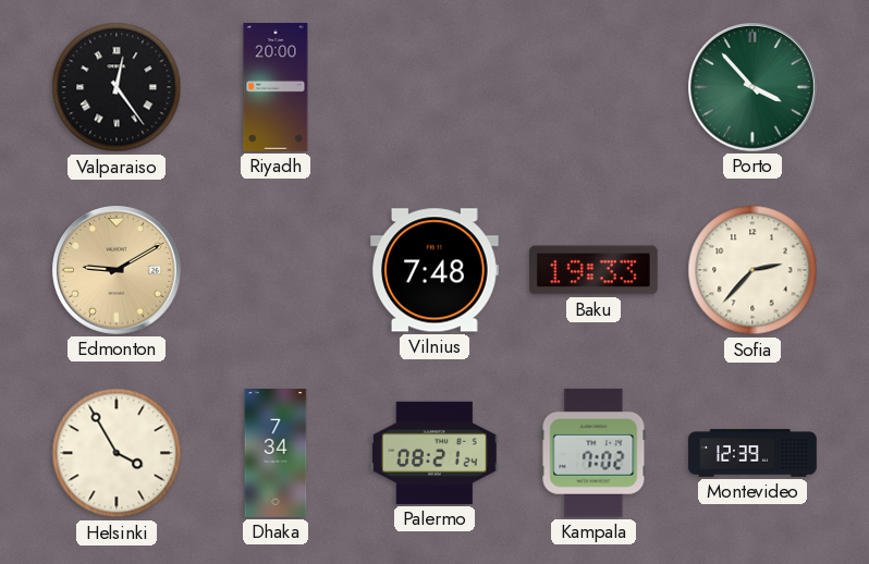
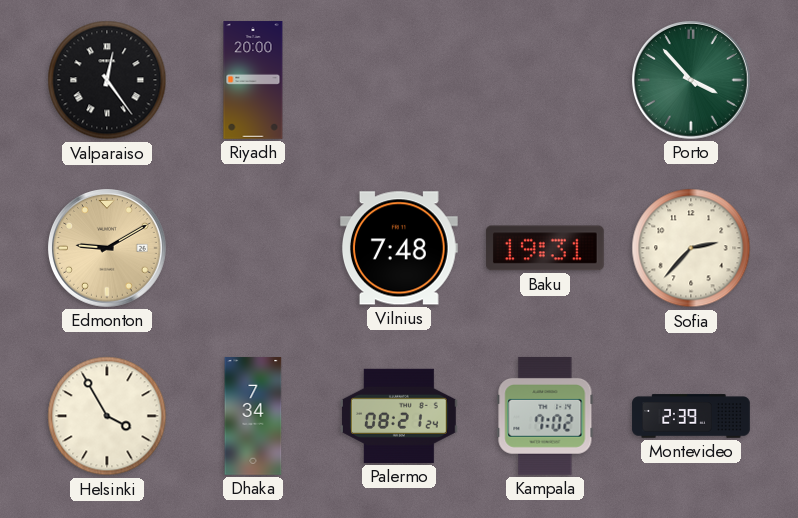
Baku: 19:33 -> 19:31 (546, 248)
Montevideo: 12:39 -> 2:39 (691, 416)
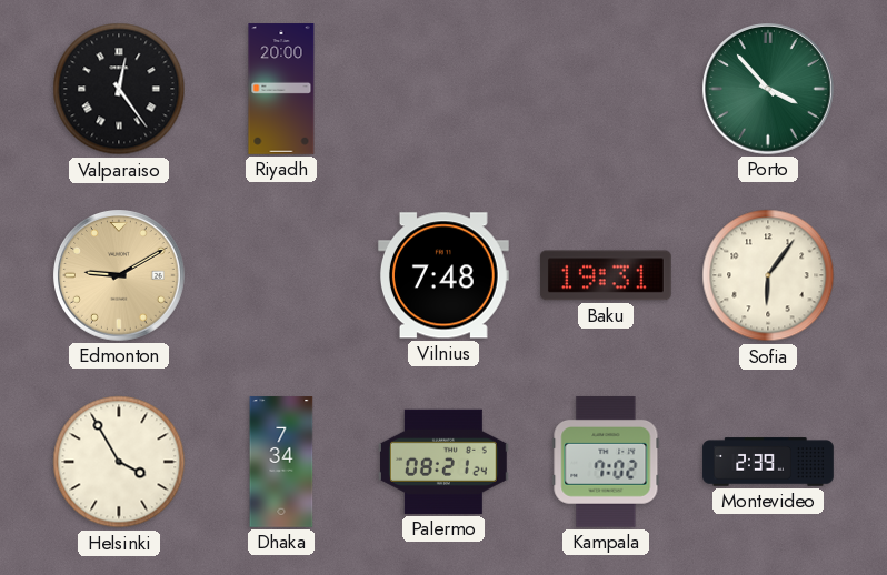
Sofia: 2:37 -> 6:06 (768, 275)
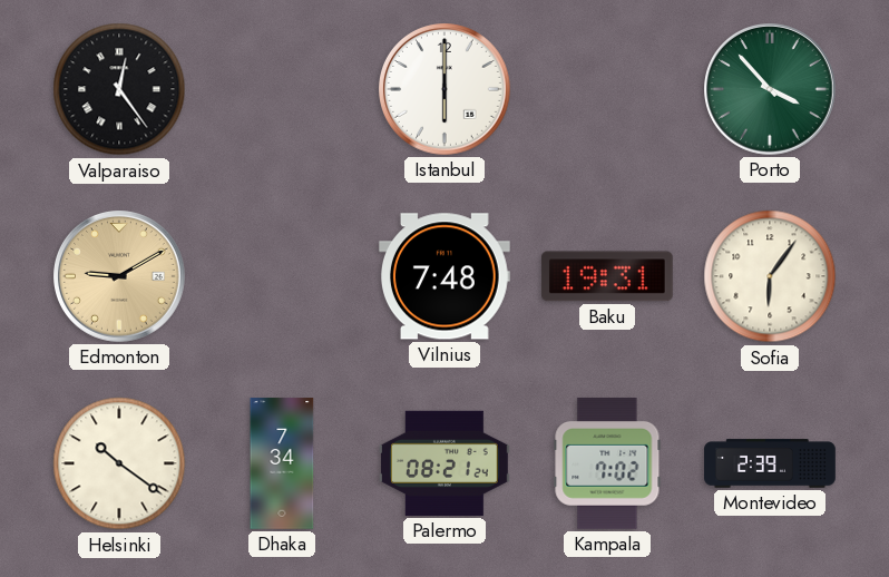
Riyadh: 20:00 -> none (281, 89)
Istanbul: none -> 6:00 (446, 90)
Helsinki: 3:55 -> 10:21 (119, 463)
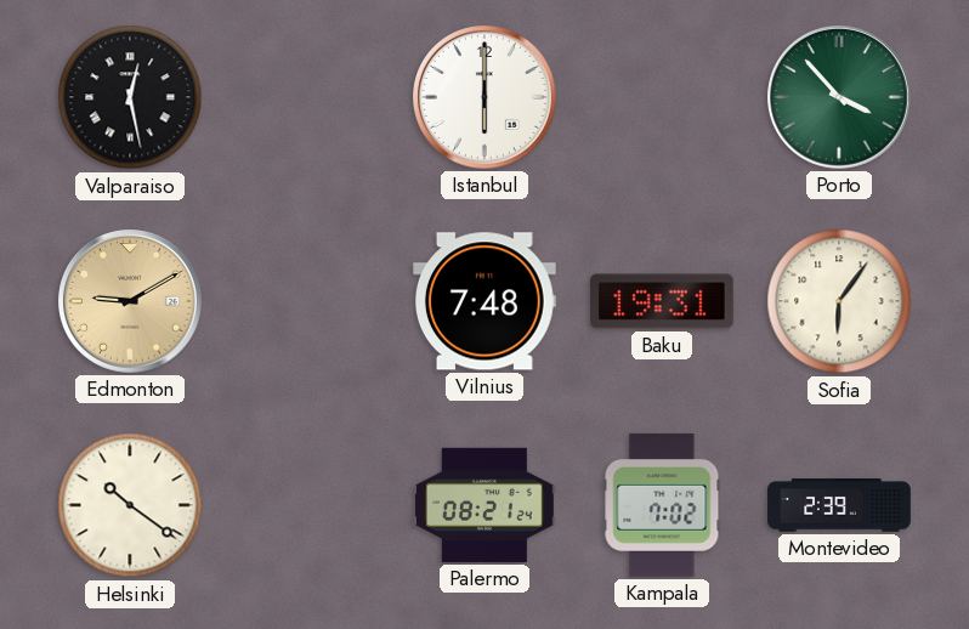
Valparaiso: 12:24 -> 12:28 (130, 97)
Dhaka: 7:34 -> none (282, 463)
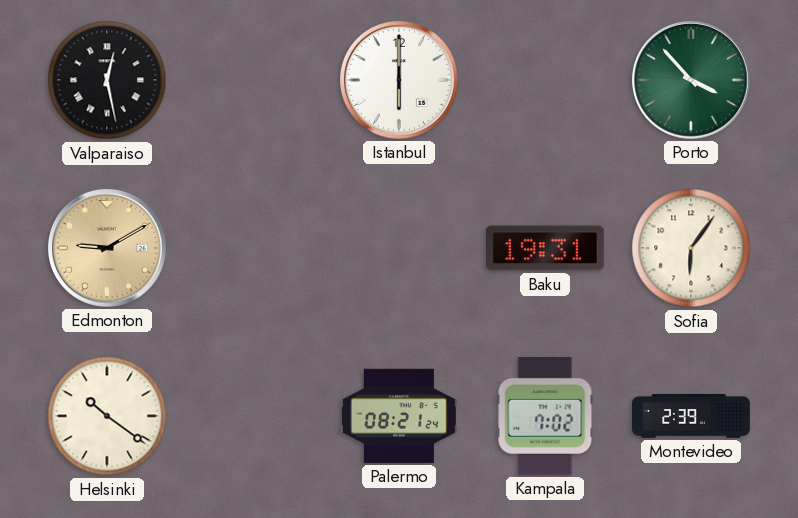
Vilnius: 7:48 -> none (484, 301)
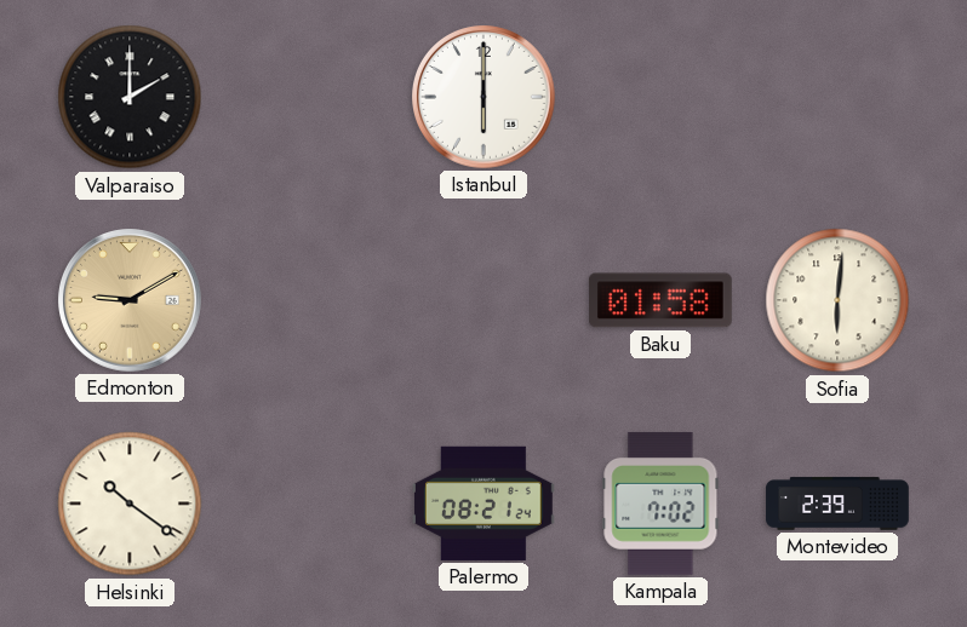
Valparaiso: 12:28 -> 2:00 (130, 97)
Porto: 3:53 -> none (692, 81)
Baku: 19:31 -> 01:58 (662, 300)
Sofia: 6:06 -> 6:01 (837, 300)
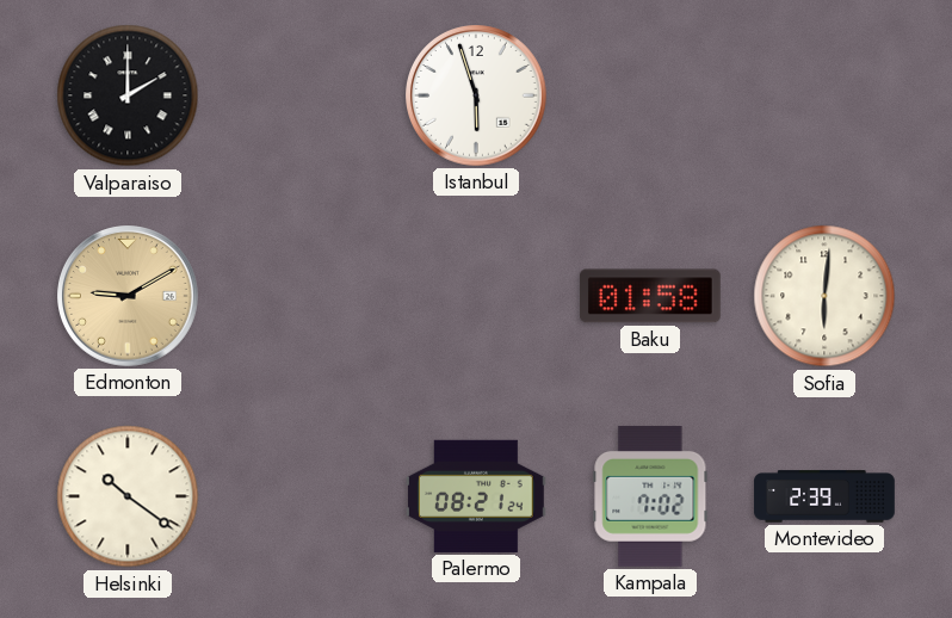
Istanbul: 6:00 -> 5:57 (477, 97)
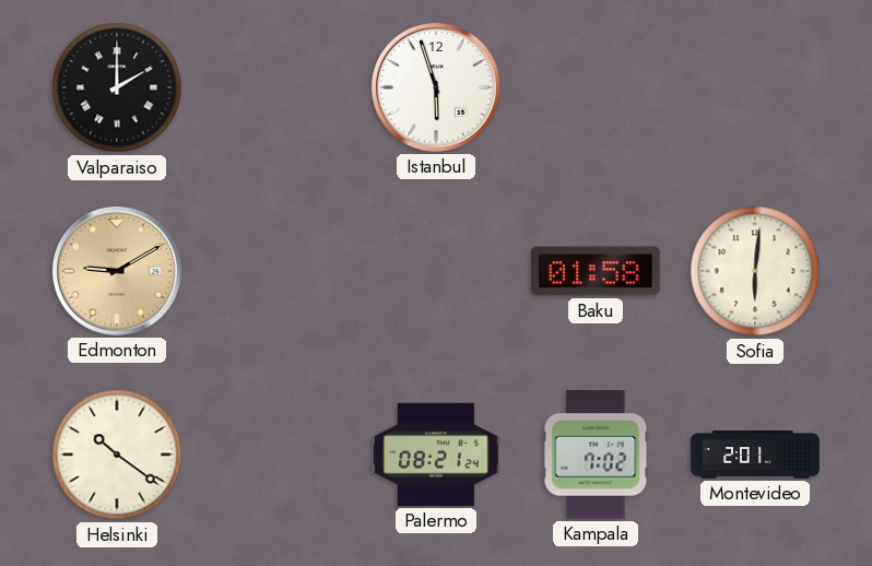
Montevideo: 2:39 -> 2:01 (755, 455)
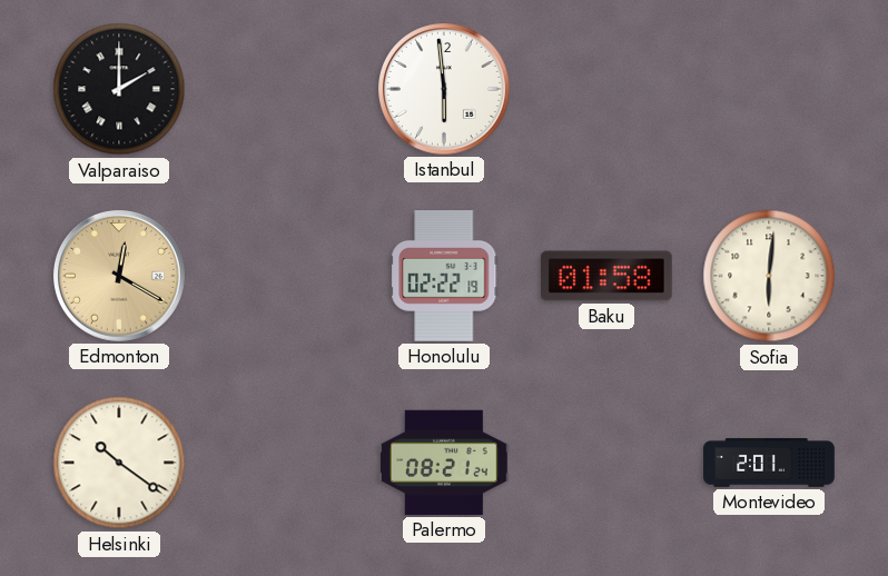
Istanbul: 5:57 -> 5:59 (445, 90)
Edmonton: 9:10 -> 12:20 (120, 277)
Honolulu: none -> 02:22 (444, 277)
Kampala: 7:02 -> none (596, 455)
